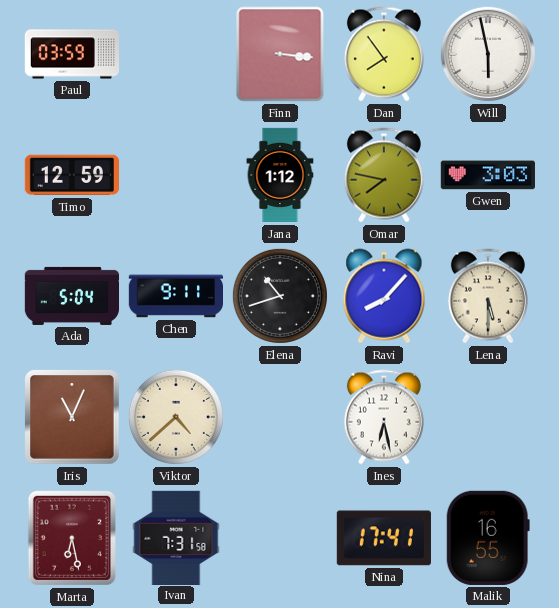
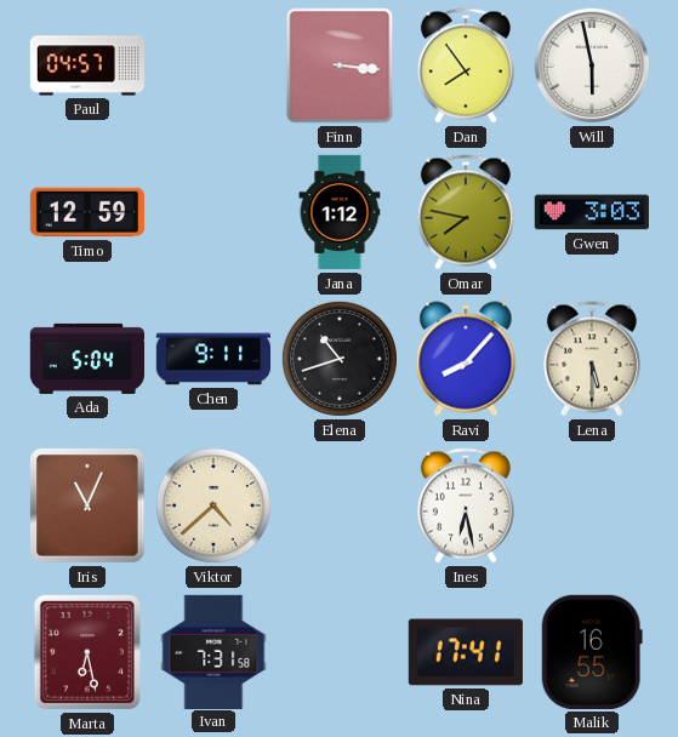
Paul: 03:59 -> 04:57 (86, 65)
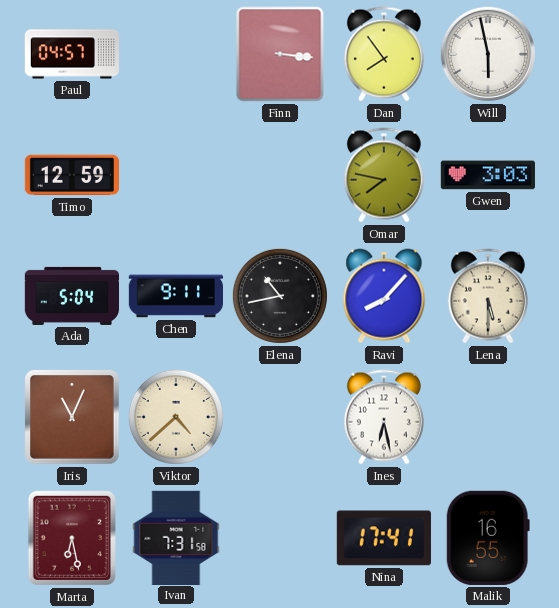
Jana: 1:12 -> none (340, 212)
Elena: 10:42 -> 10:43 (280, 296)
